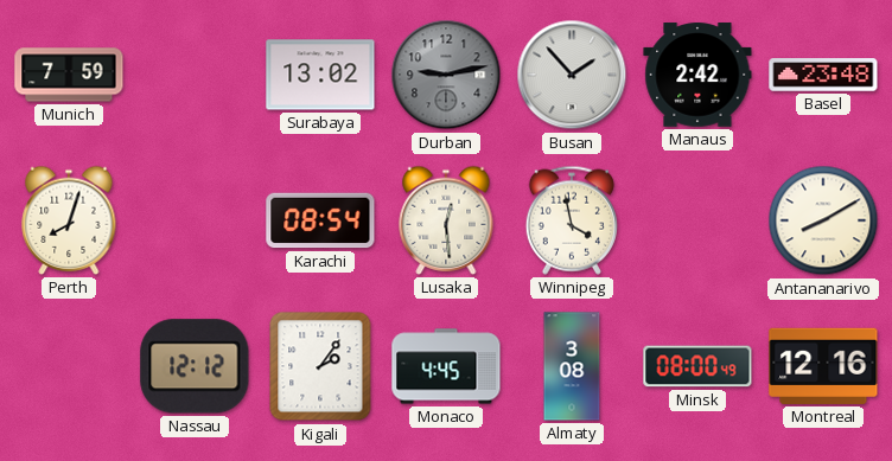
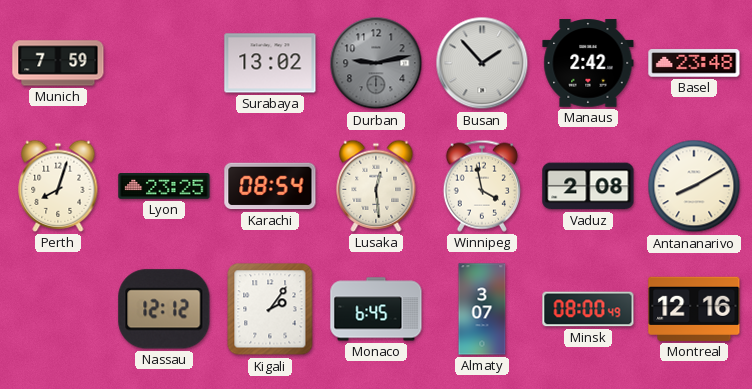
Lyon: none -> 23:25 (164, 187)
Vaduz: none -> 2:08 (588, 186)
Monaco: 4:45 -> 6:45 (376, 309)
Almaty: 3:08 -> 3:07 (482, 309)
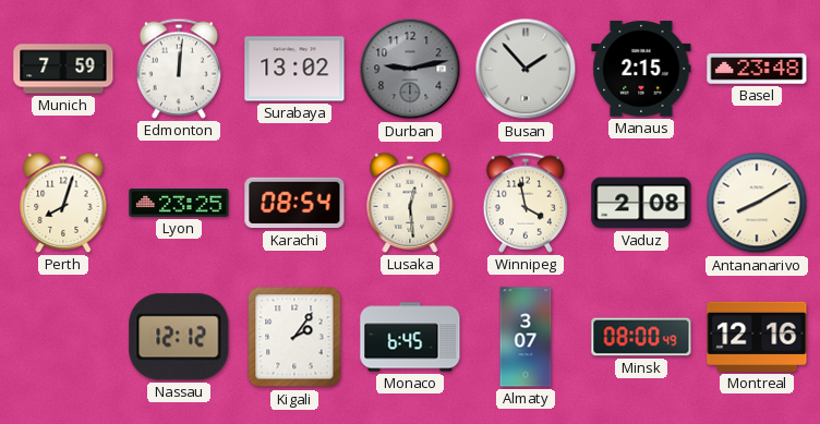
Edmonton: none -> 12:01 (179, 69)
Manaus: 2:42 -> 2:15 (641, 69)
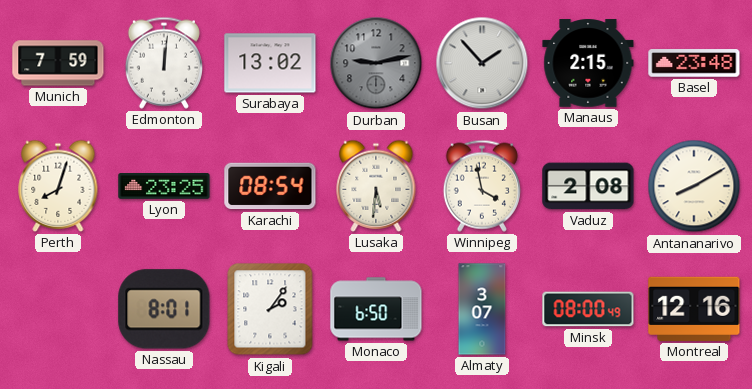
Lusaka: 12:29 -> 5:31 (376, 186)
Nassau: 12:12 -> 8:01 (164, 309)
Monaco: 6:45 -> 6:50 (376, 309)
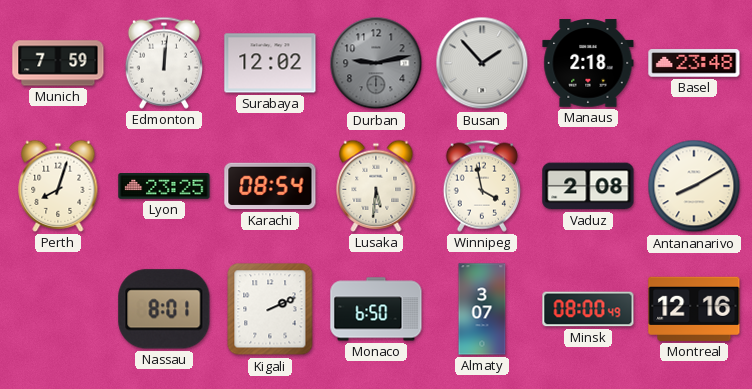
Surabaya: 13:02 -> 12:02 (270, 63)
Manaus: 2:15 -> 2:18 (588, 63)
Kigali: 2:06 -> 2:11 (270, 309)
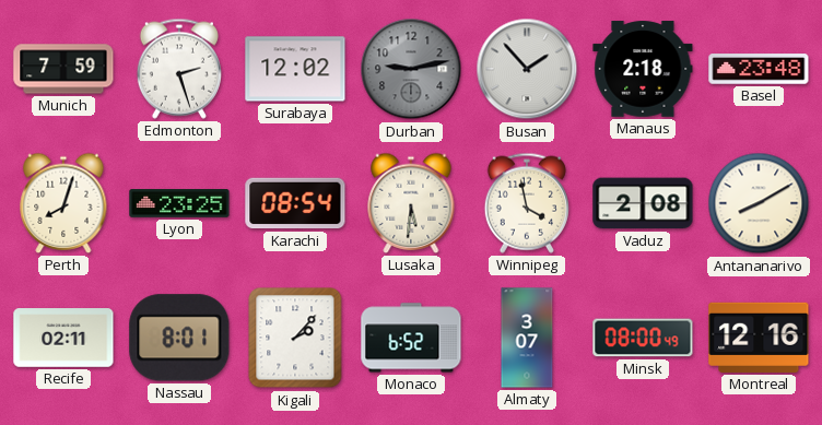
Edmonton: 12:01 -> 2:27 (179, 69)
Recife: none -> 02:11 (63, 338)
Kigali: 2:11 -> 2:07 (295, 338)
Monaco: 6:50 -> 6:52 (411, 338)
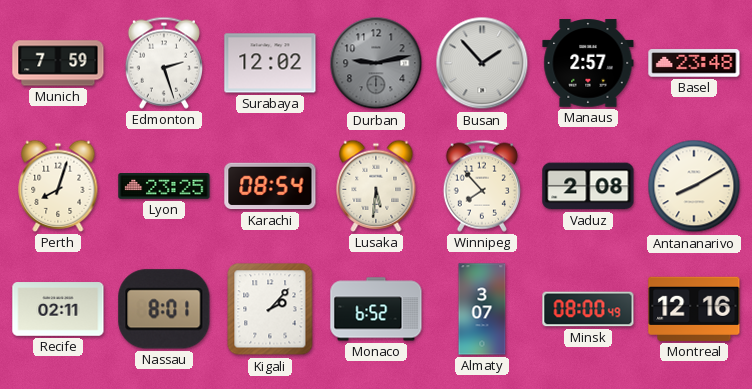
Manaus: 2:18 -> 2:57 (588, 63)
Winnipeg: 3:58 -> 7:53 (482, 186)
